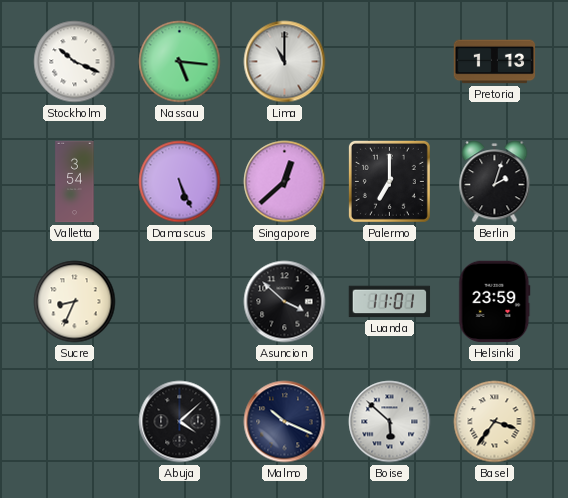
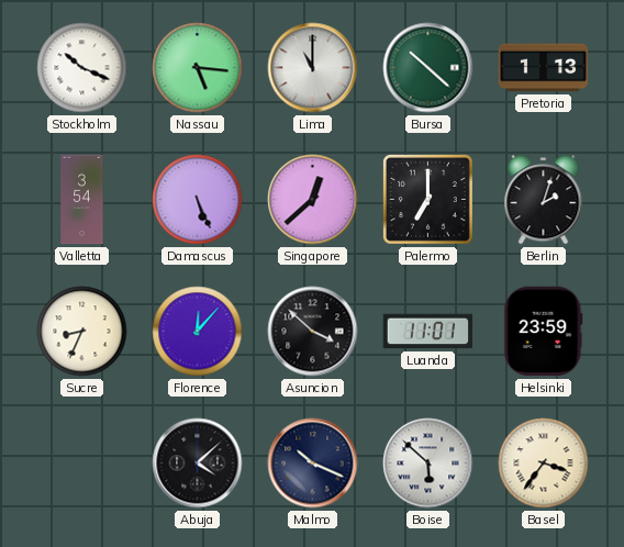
Bursa: none -> 10:22 (428, 68)
Florence: none -> 12:07 (198, 332)
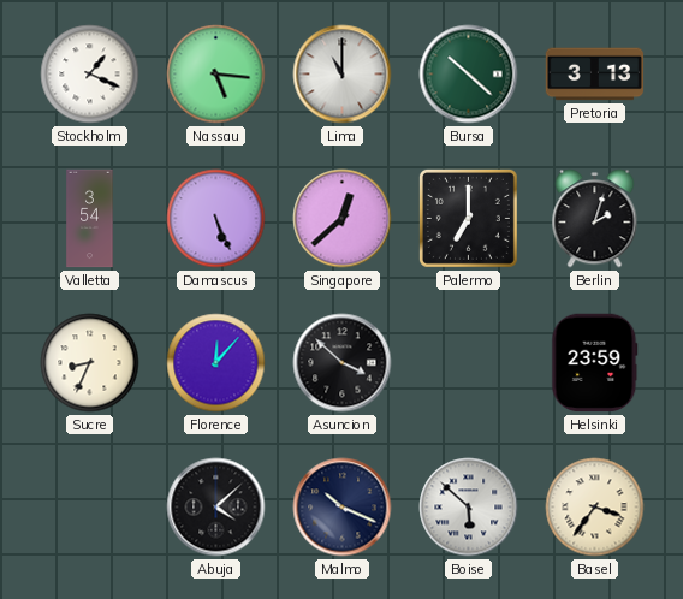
Stockholm: 10:19 -> 1:19 (90, 75)
Pretoria: 1:13 -> 3:13 (595, 75)
Luanda: 11:01 -> none (428, 332)
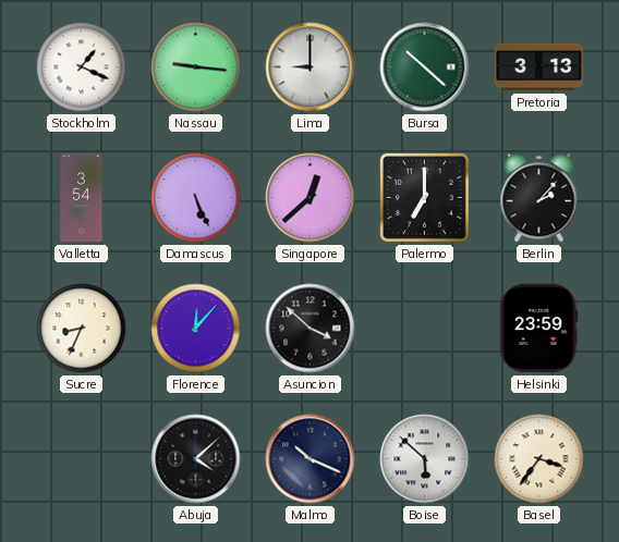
Nassau: 5:16 -> 9:16 (196, 67)
Lima: 11:00 -> 9:00 (311, 67)
Berlin: 2:03 -> 2:07 (539, 198)
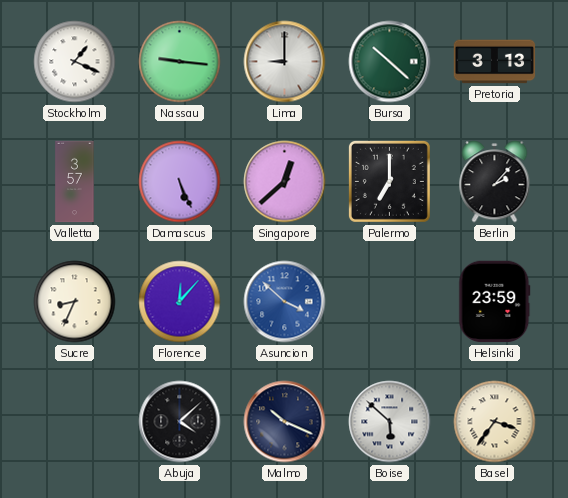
Valletta: 3:54 -> 3:57 (75, 182)
Asuncion dial: black -> blue (285, 302)
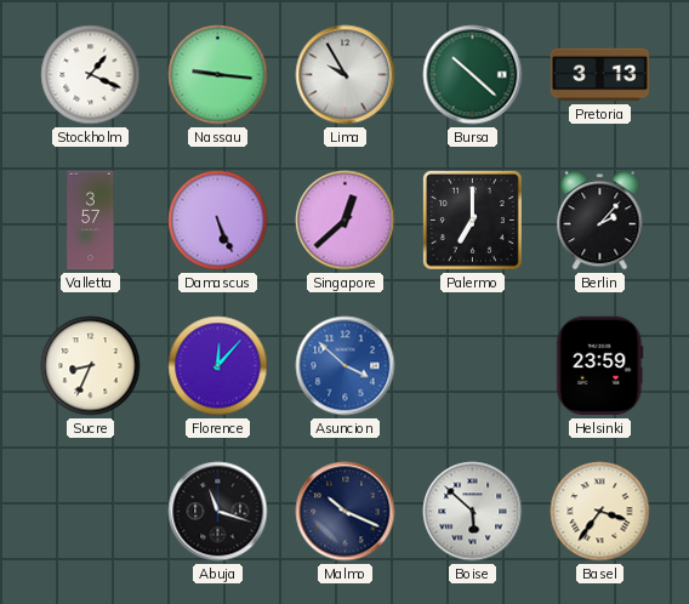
Lima: 9:00 -> 9:55 (346, 75)
Abuja: 4:08 -> 11:18 (218, 512)
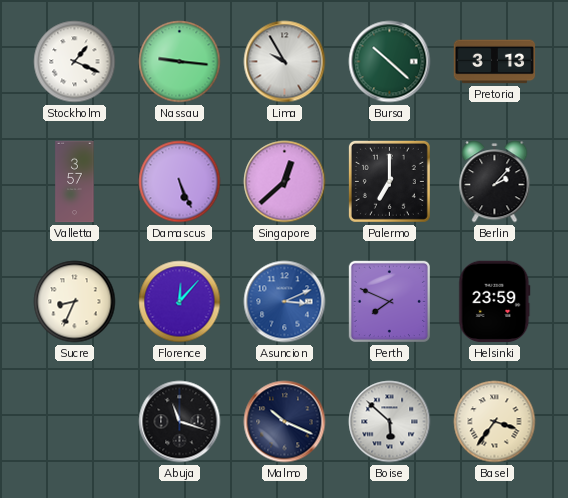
Asuncion: 3:52 -> 3:11 (285, 302)
Perth: none -> 7:49 (389, 301)
